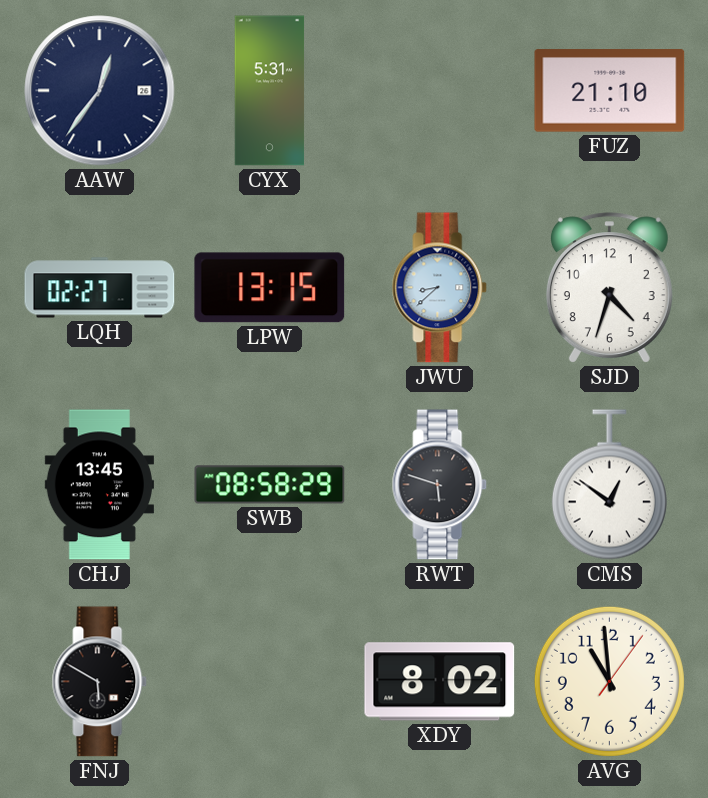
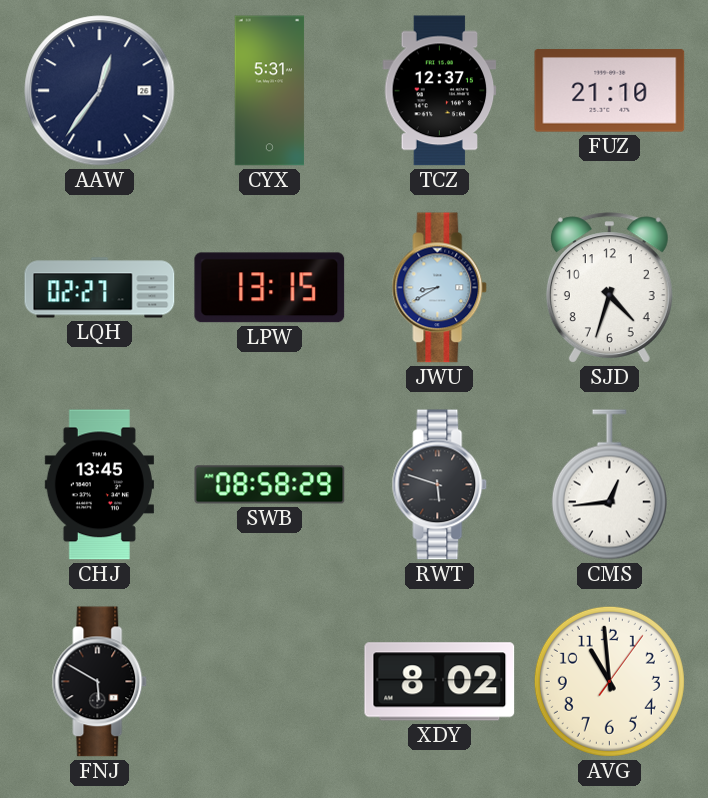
TCZ: none -> 12:37 (440, 91)
JWU: 8:38 -> 8:40 (440, 288)
CMS: 12:51 -> 12:44 (609, 485)
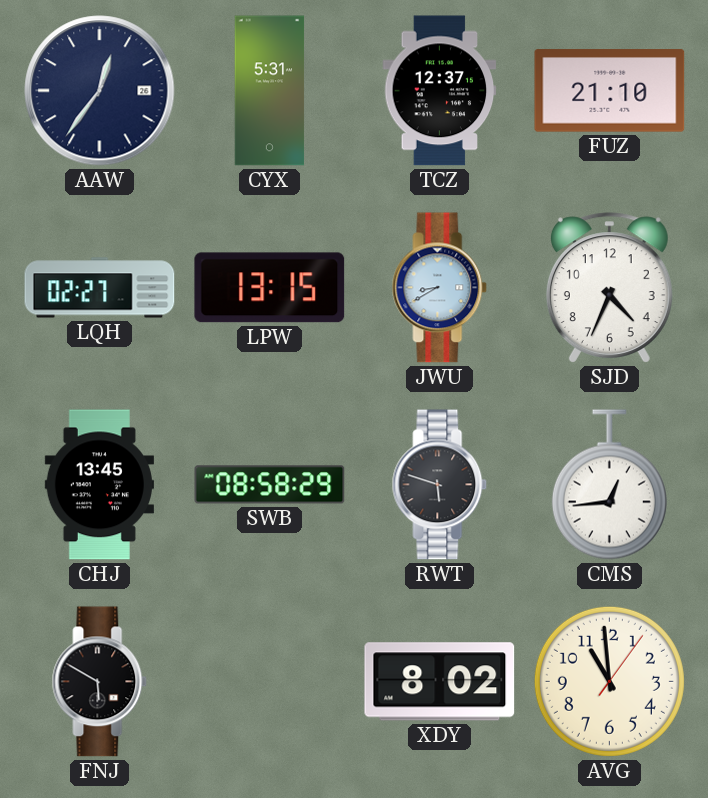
SJD: 4:33 -> 4:34 (609, 288)
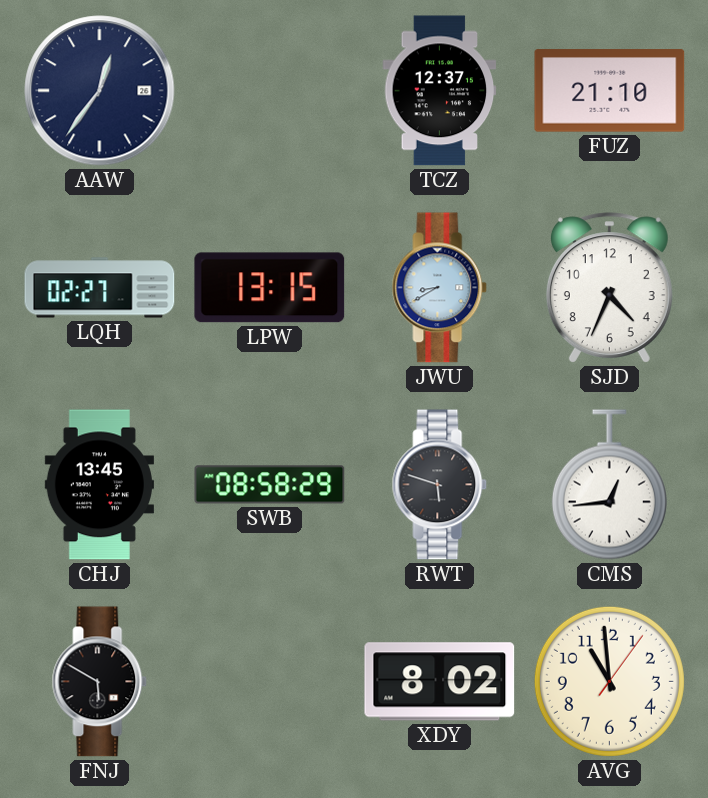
CYX: 5:31 -> none (270, 91)
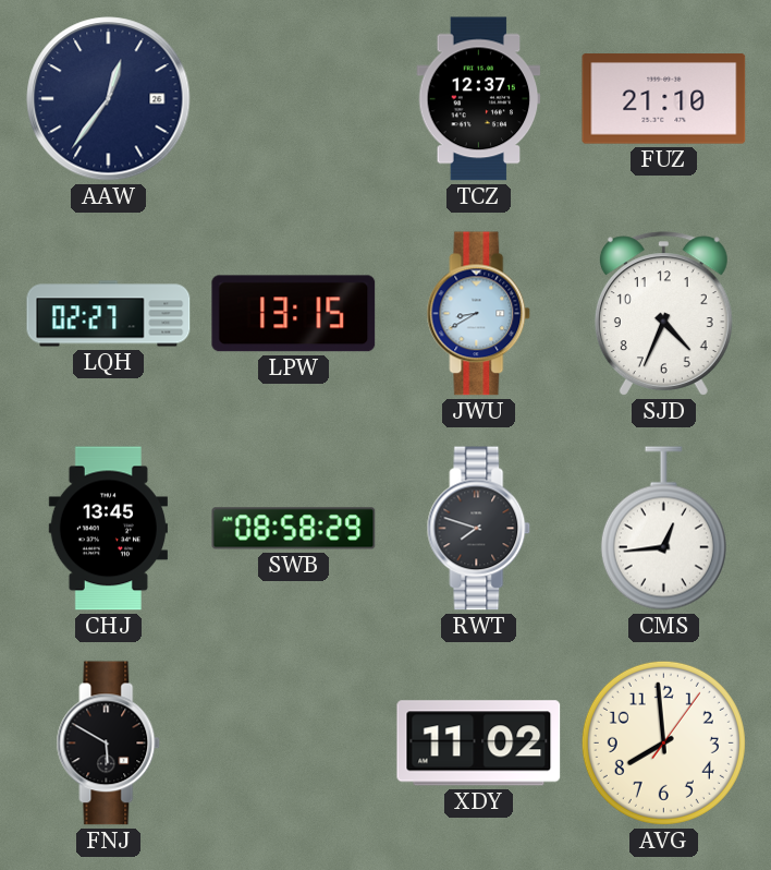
RWT: 5:48 -> 7:48 (479, 529)
XDY: 8:02 -> 11:02 (479, 744)
AVG: 10:59 -> 7:59 (663, 742)
